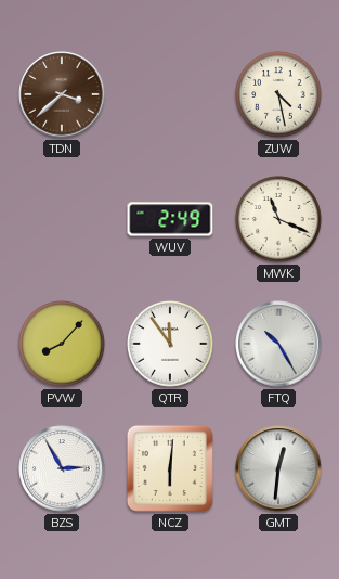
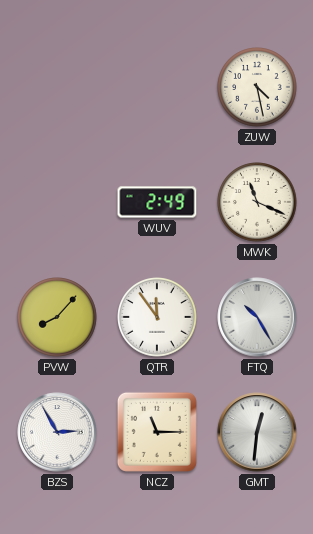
TDN: 3:38 -> none (62, 94)
NCZ: 6:01 -> 11:15 (157, 432)
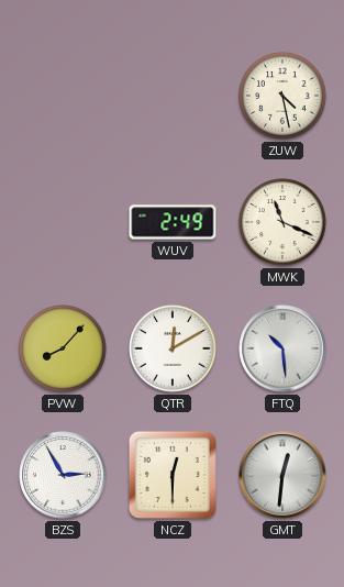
QTR: 11:54 -> 12:10 (173, 348)
FTQ: 10:25 -> 10:29 (282, 348)
NCZ: 11:15 -> 12:30 (173, 475)
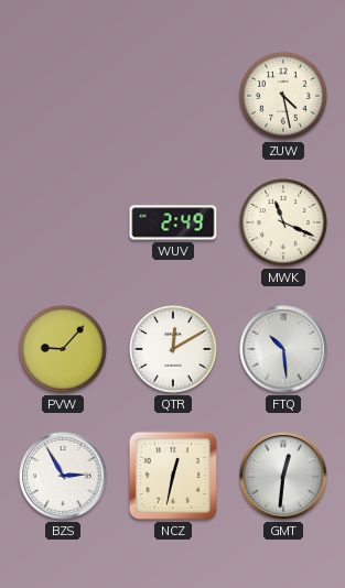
PVW: 8:07 -> 9:07 (63, 349)
NCZ: 12:30 -> 12:32 (173, 476)
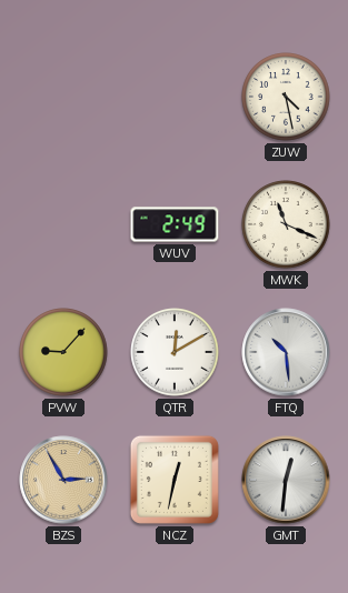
BZS dial: white -> champagne (63, 480)
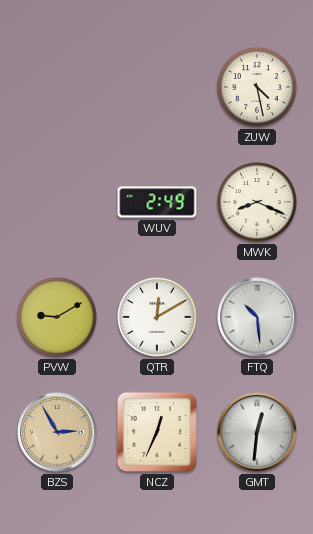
MWK: 11:19 -> 8:19 (257, 202)
PVW: 9:07 -> 9:10 (57, 317)
NCZ: 12:32 -> 12:34 (157, 432)
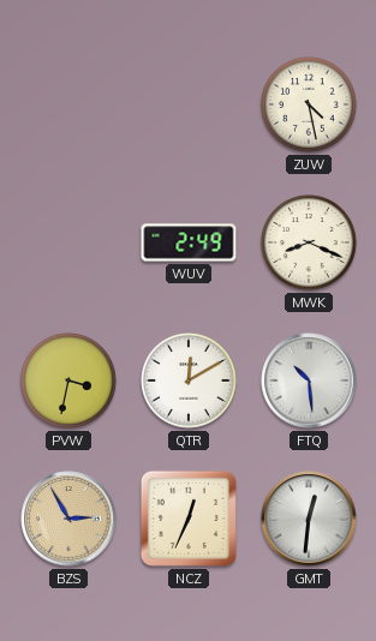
PVW: 9:10 -> 3:32 (68, 381)
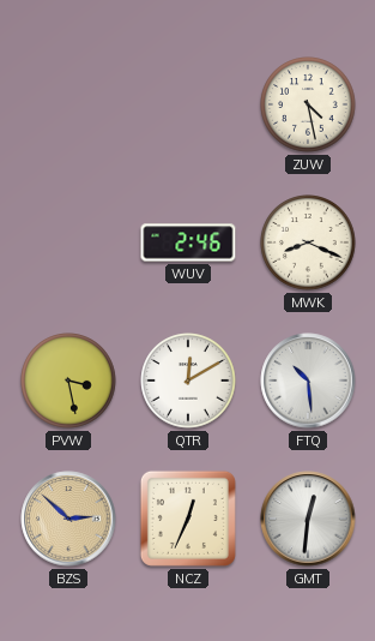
WUV: 2:49 -> 2:46 (188, 242)
PVW: 3:32 -> 3:28 (68, 381)
BZS: 2:55 -> 2:52 (68, 519)
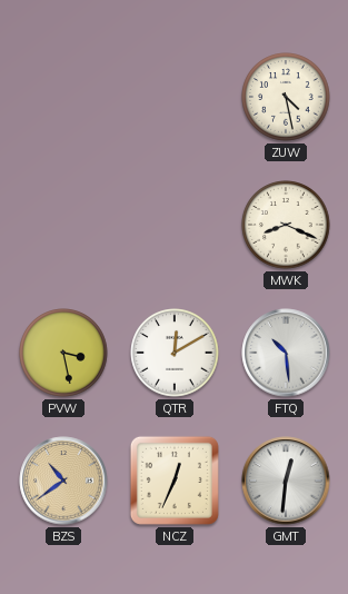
WUV: 2:46 -> none (188, 242)
BZS: 2:52 -> 10:39 (63, 481)
